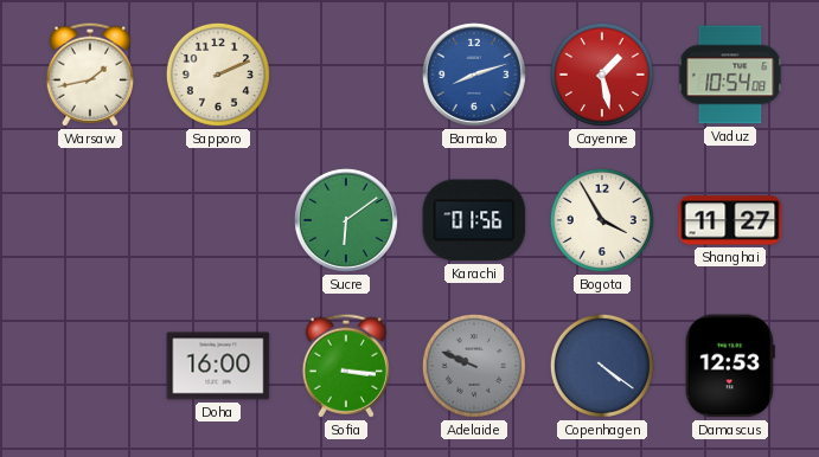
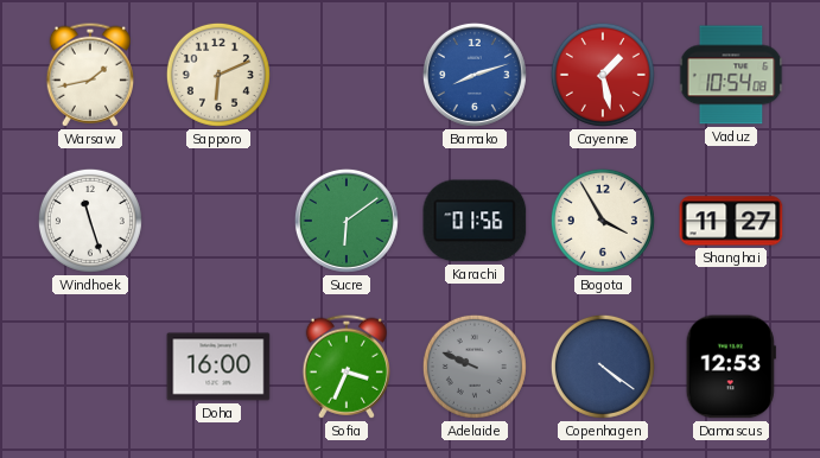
Sapporo: 2:11 -> 6:11 (218, 75)
Windhoek: none -> 11:27 (90, 221)
Sofia: 3:16 -> 3:34 (345, 367)
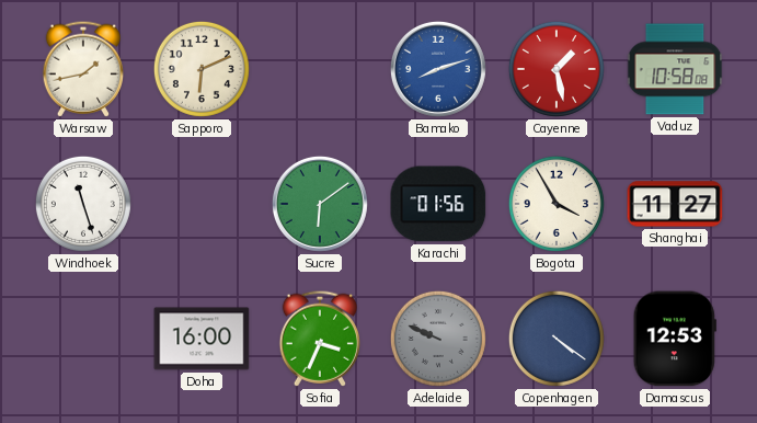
Vaduz: 10:54 -> 10:58 (675, 69)
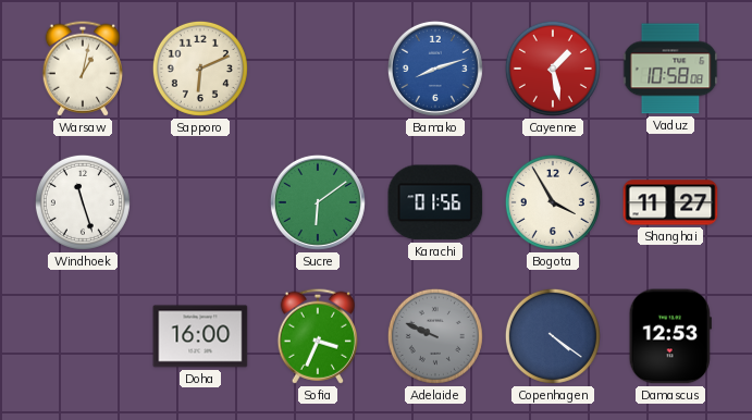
Warsaw: 1:43 -> 1:02 (82, 69)
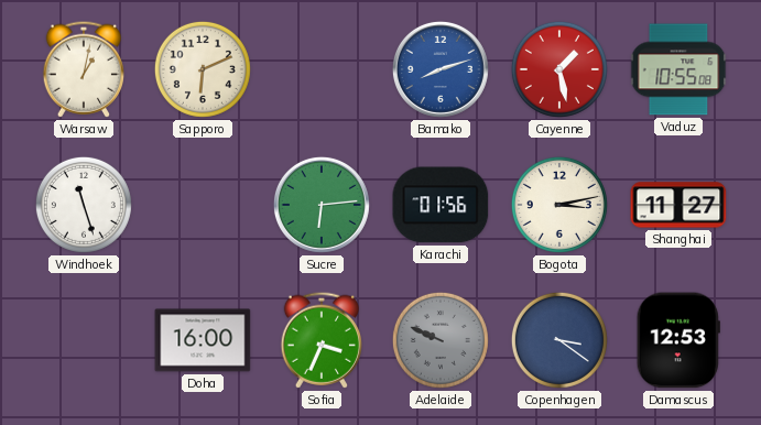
Vaduz: 10:58 -> 10:55 (678, 69)
Sucre: 6:09 -> 6:14 (322, 205)
Bogota: 3:55 -> 3:13 (559, 205)
Copenhagen: 4:21 -> 3:21 (559, 340)
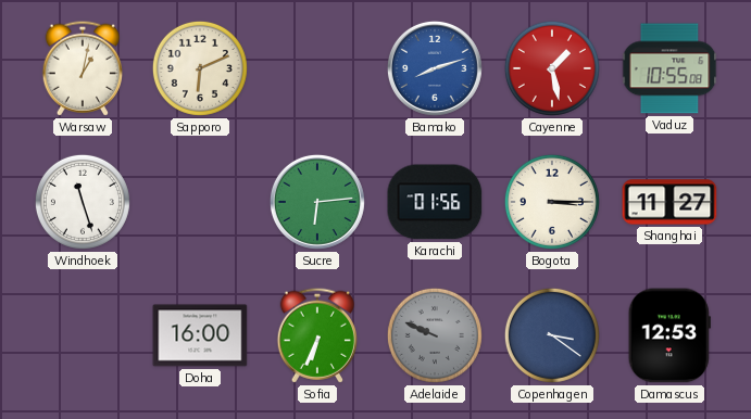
Bogota: 3:13 -> 3:15 (552, 202)
Sofia: 3:34 -> 6:34 (316, 335)
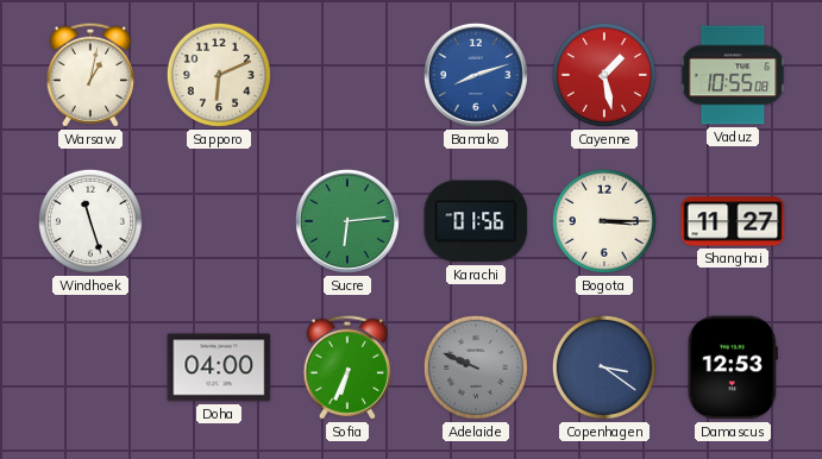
Doha: 16:00 -> 04:00 (219, 367)
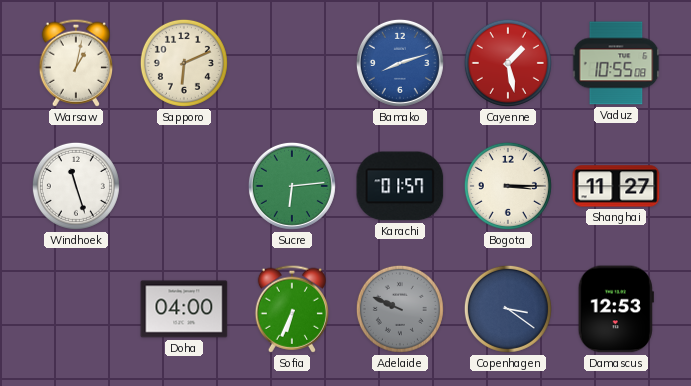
Karachi: 01:56 -> 01:57 (400, 186)
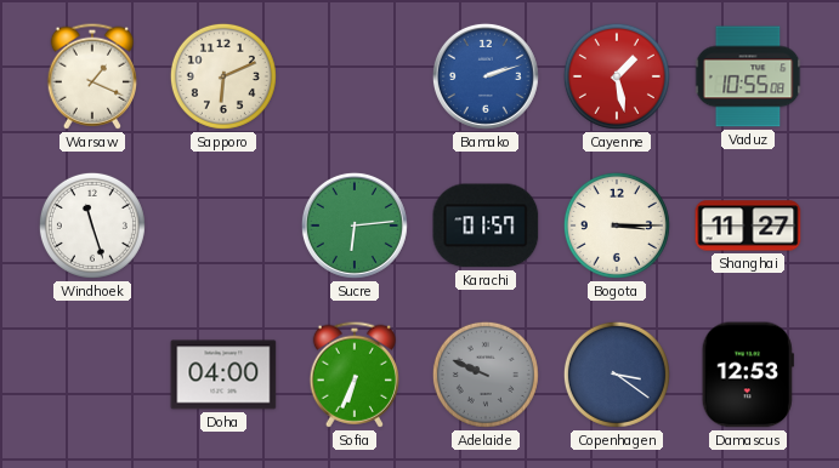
Warsaw: 1:02 -> 1:19 (91, 76)
Bamako: 8:12 -> 2:12 (486, 76)
